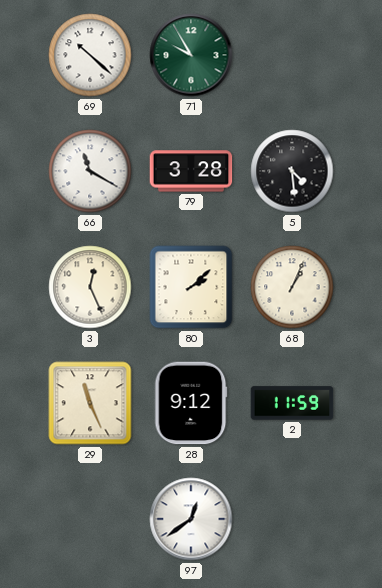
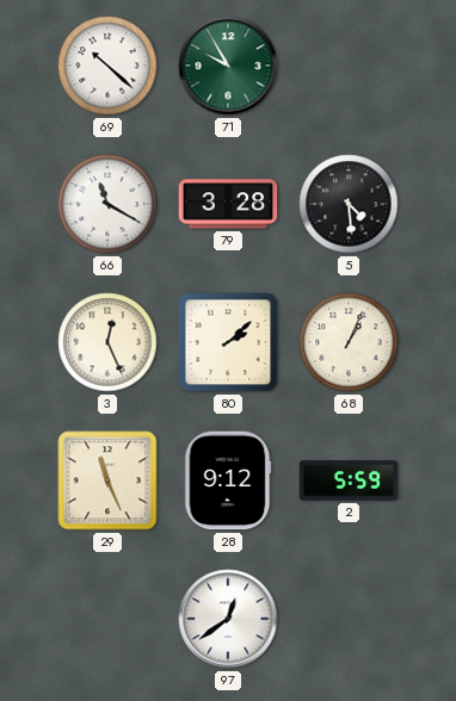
2: 11:59 -> 5:59 (349, 480)
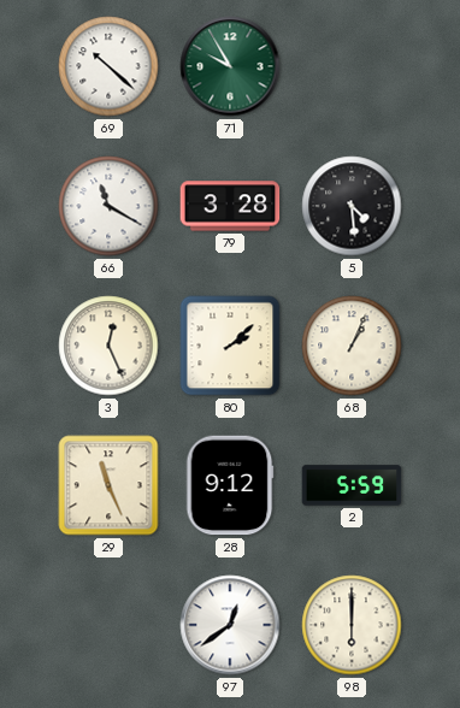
98: none -> 6:00 (352, 625)
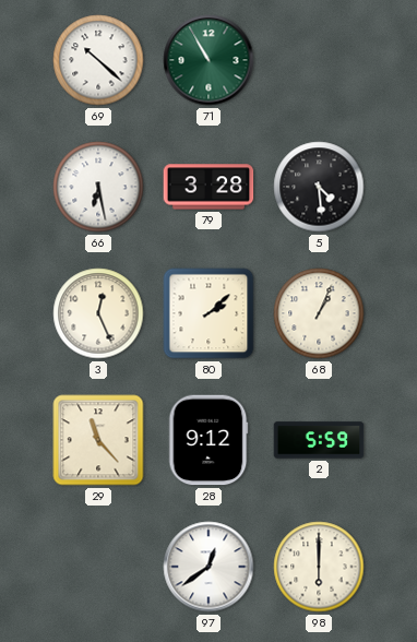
71: 9:55 -> 10:55 (208, 60)
66: 11:20 -> 6:28 (98, 187)
29: 11:26 -> 11:23 (98, 440)
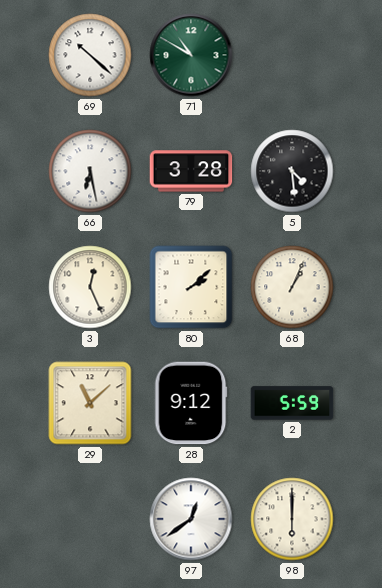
71: 10:55 -> 10:50 (191, 55)
29: 11:23 -> 11:08 (90, 403)
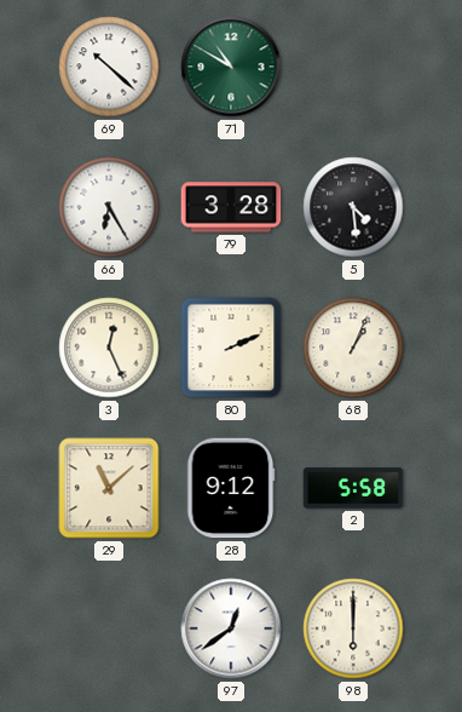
66: 6:28 -> 6:25 (109, 207)
80: 2:08 -> 2:11 (231, 348)
2: 5:59 -> 5:58 (353, 488)
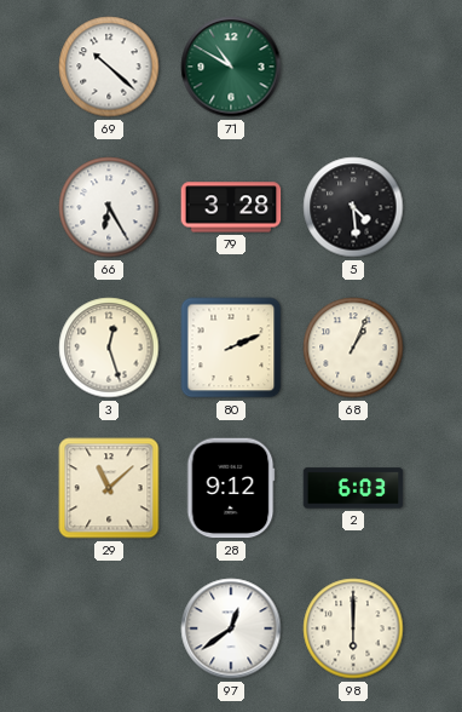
3: 12:26 -> 12:27 (109, 348)
2: 5:58 -> 6:03 (353, 488)
